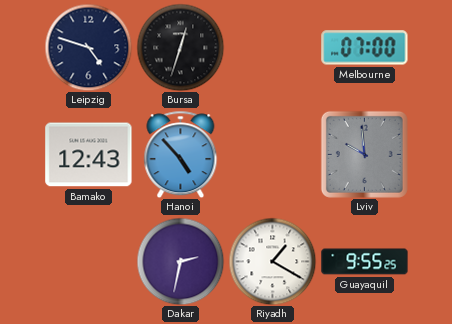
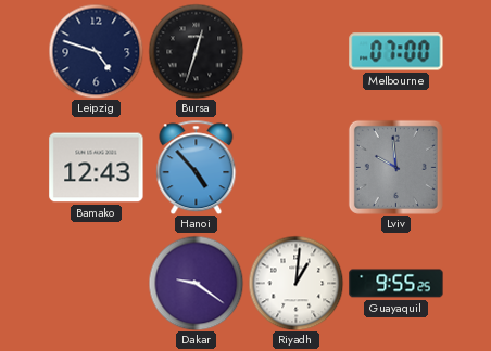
Dakar: 2:32 -> 9:21 (196, 283)
Riyadh: 1:20 -> 1:01 (295, 283)
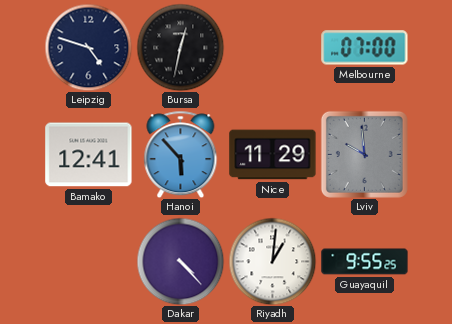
Bursa: 12:33 -> 12:32 (180, 47)
Bamako: 12:43 -> 12:41 (89, 155)
Hanoi: 4:53 -> 5:53 (181, 154)
Nice: none -> 11:29 (273, 155)
Dakar: 9:21 -> 4:23 (180, 261)
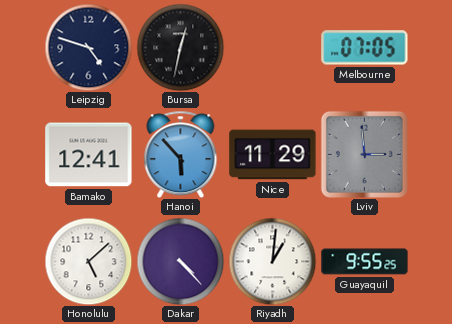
Melbourne: 07:00 -> 07:05 (365, 48)
Lviv: 9:59 -> 2:59 (364, 154)
Honolulu: none -> 5:08 (88, 261)
